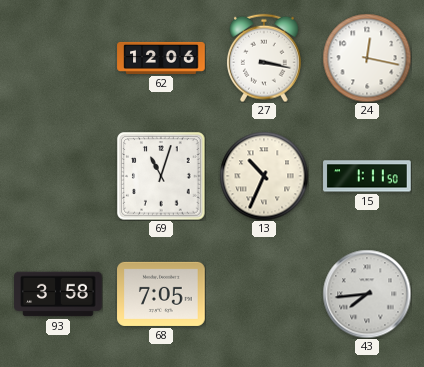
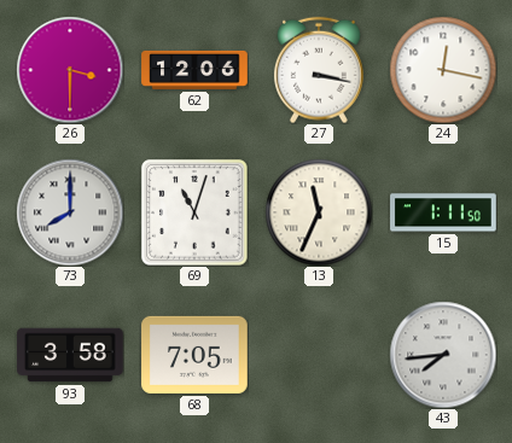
26: none -> 3:30 (70, 70)
73: none -> 8:00 (70, 212)
13: 10:34 -> 11:34 (319, 212)
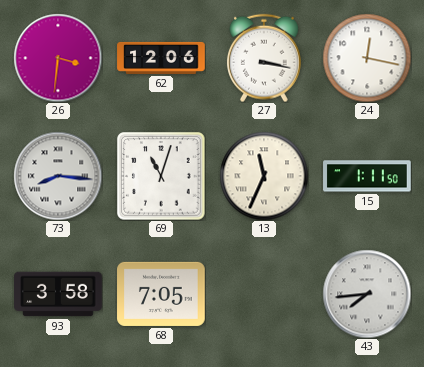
26: 3:30 -> 3:31 (58, 58)
73: 8:00 -> 8:16 (58, 176)
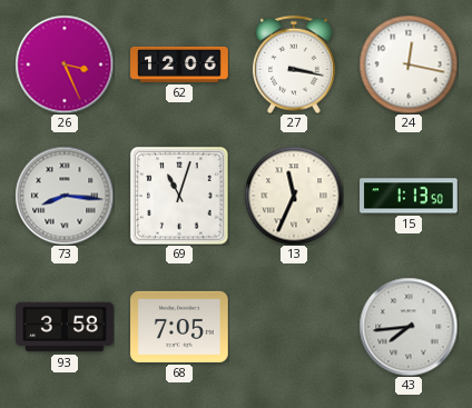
26: 3:31 -> 3:26 (65, 64)
15: 1:11 -> 1:13 (409, 196)
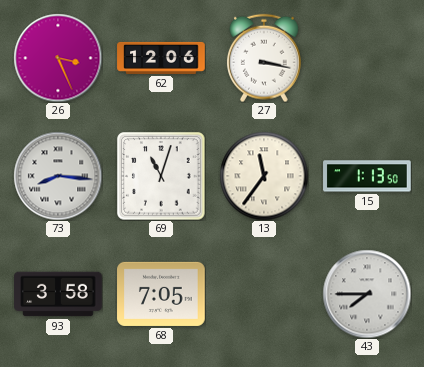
24: 12:17 -> none (409, 64)
13: 11:34 -> 11:36 (264, 176)
43: 7:44 -> 7:45 (367, 294)
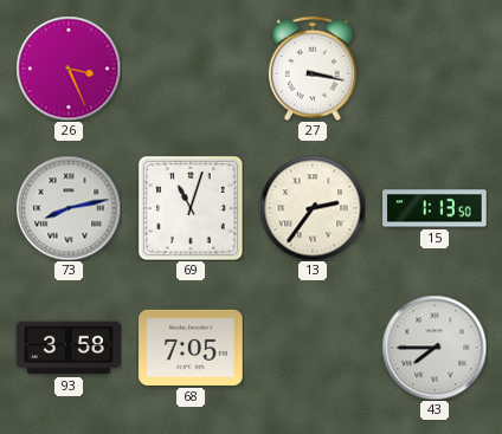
62: 12:06 -> none (161, 58)
73: 8:16 -> 8:13 (69, 208)
13: 11:36 -> 2:36 (313, 208)
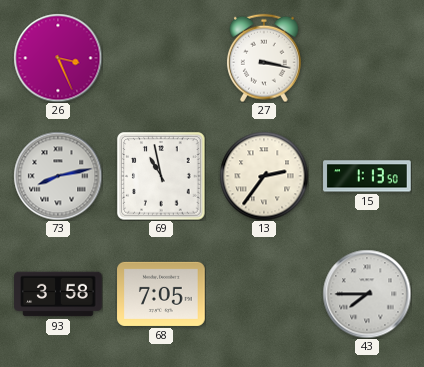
69: 11:03 -> 10:58 (161, 176)
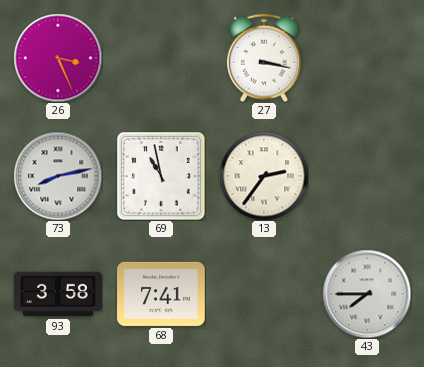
15: 1:13 -> none (367, 176)
68: 7:05 -> 7:41 (161, 294)
